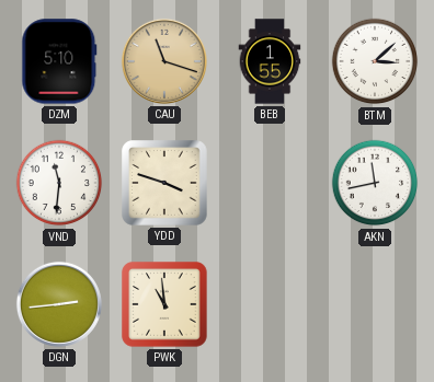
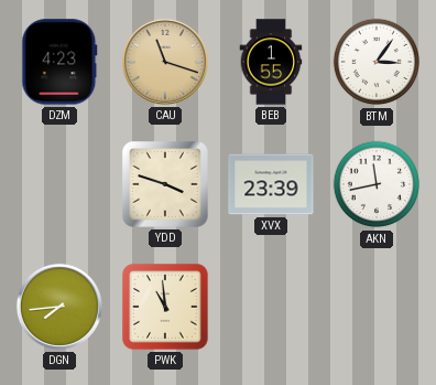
DZM: 5:10 -> 4:23 (59, 62)
BTM: 3:08 -> 3:06 (377, 62)
VND: 11:31 -> none (59, 183)
XVX: none -> 23:39 (271, 184)
DGN: 2:44 -> 7:44 (59, 307)
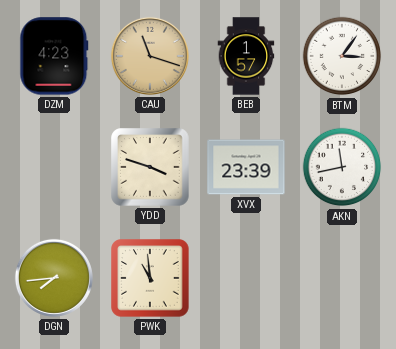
BEB: 1:55 -> 1:57 (246, 56)
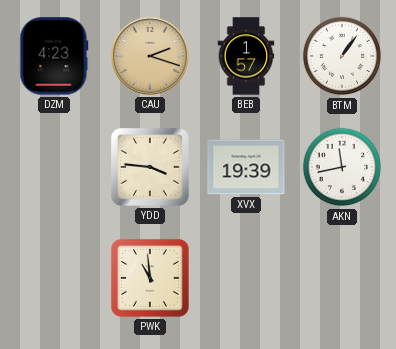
CAU: 11:18 -> 2:18 (150, 56)
BTM: 3:06 -> 1:06 (342, 56)
YDD: 3:48 -> 3:46 (150, 167)
XVX: 23:39 -> 19:39 (246, 167)
DGN: 7:44 -> none (54, 278)
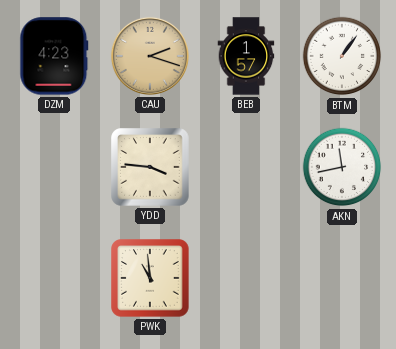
XVX: 19:39 -> none (246, 167)
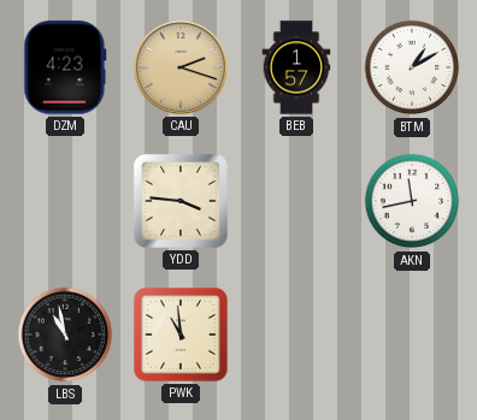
BTM: 1:06 -> 1:10 (412, 67)
LBS: none -> 10:58 (65, 335)
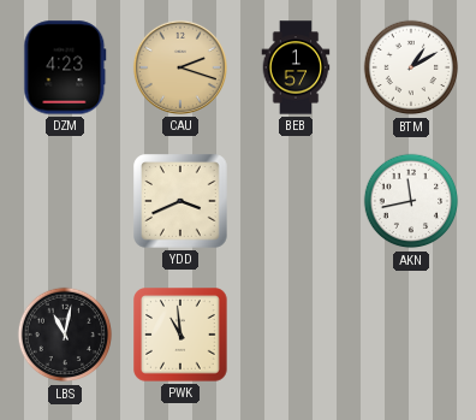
YDD: 3:46 -> 3:41 (180, 201)
LBS: 10:58 -> 11:02 (65, 335)
